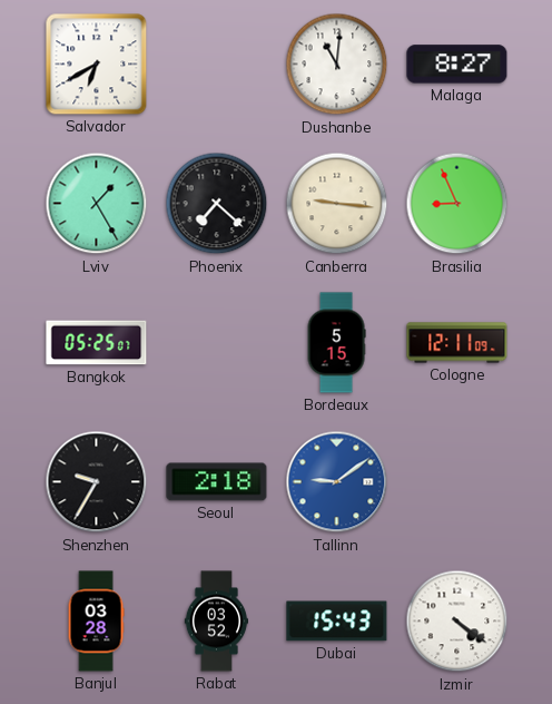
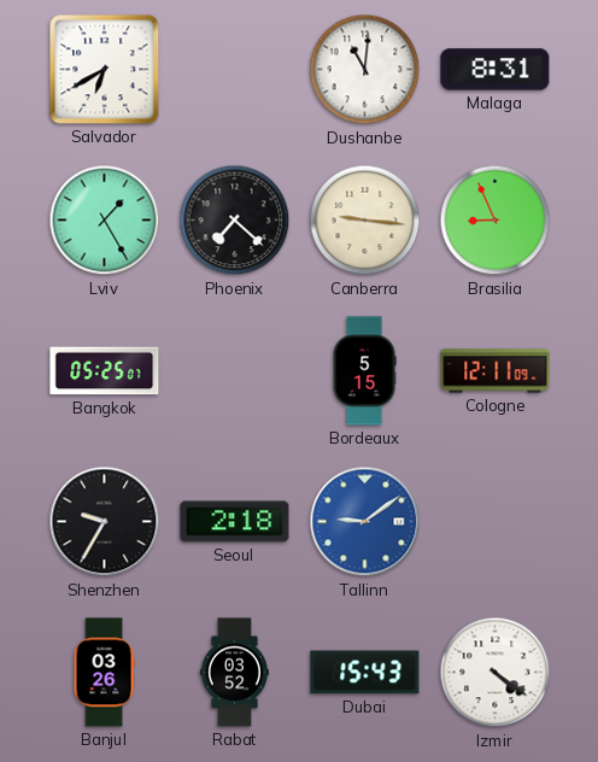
Malaga: 8:27 -> 8:31 (496, 70)
Banjul: 03:28 -> 03:26 (104, 673)
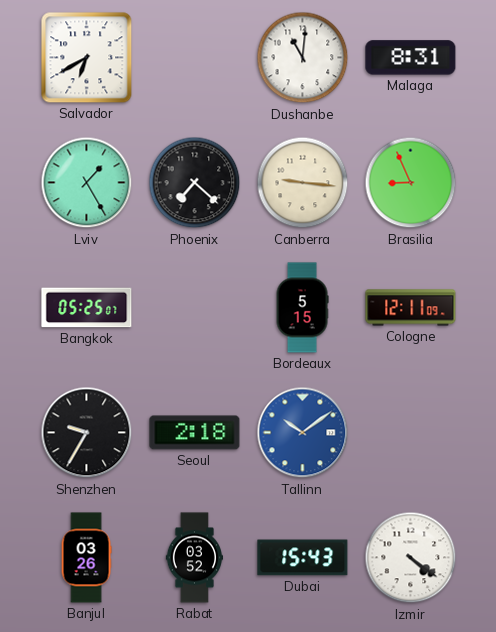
Tallinn: 9:09 -> 10:09 (303, 433)
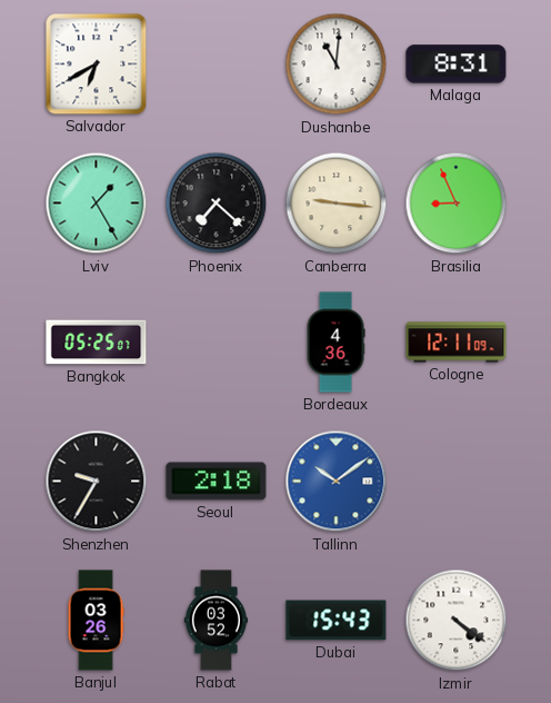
Bordeaux: 5:15 -> 4:36 (335, 343)
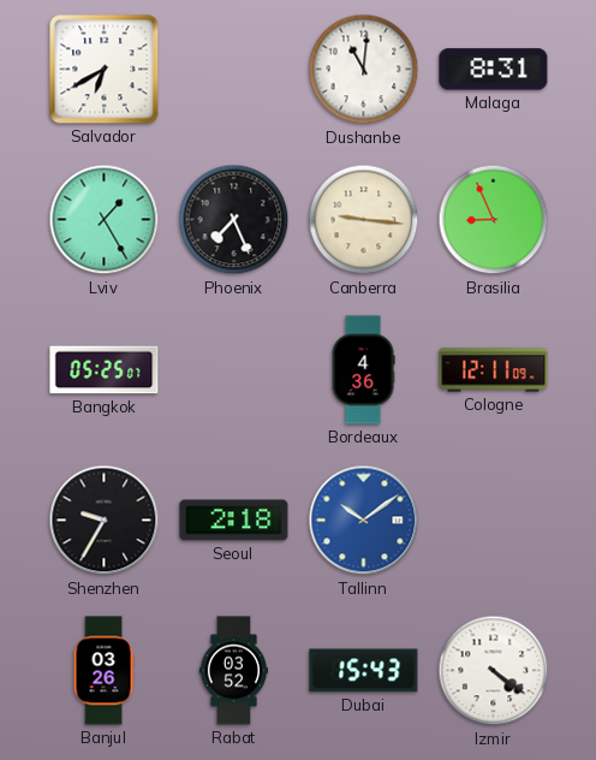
Phoenix: 7:22 -> 7:26 (234, 220)
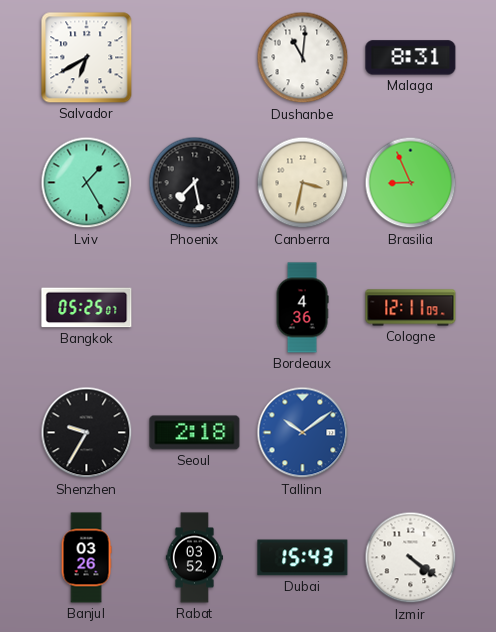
Phoenix: 7:26 -> 7:28 (195, 183)
Canberra: 9:16 -> 3:32 (303, 183)
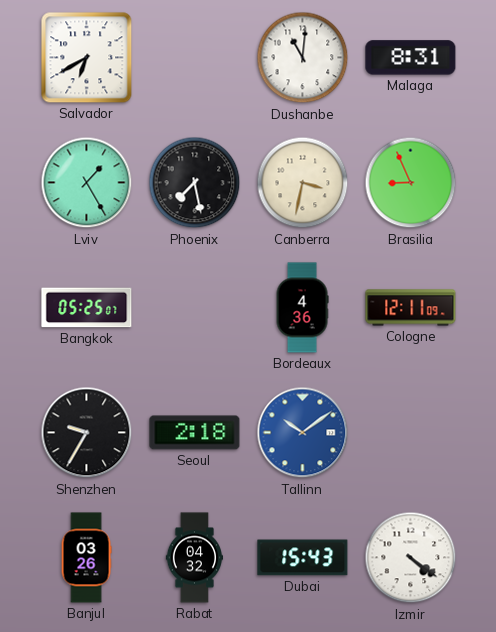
Rabat: 03:52 -> 04:32 (194, 558)
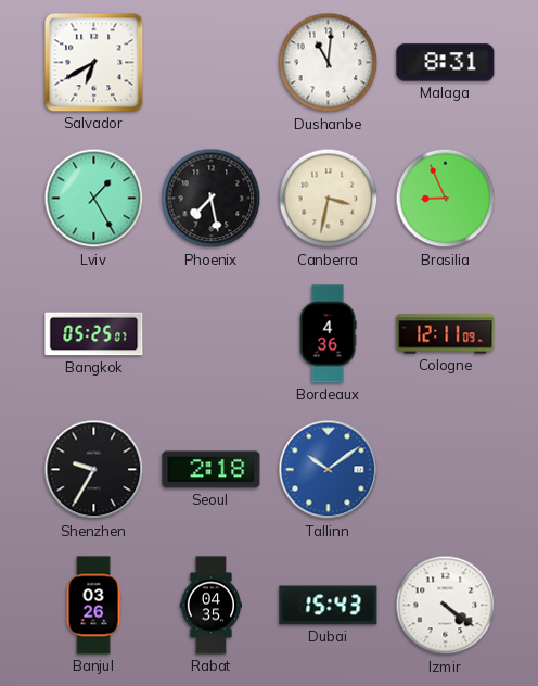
Rabat: 04:32 -> 04:35 (210, 606)
